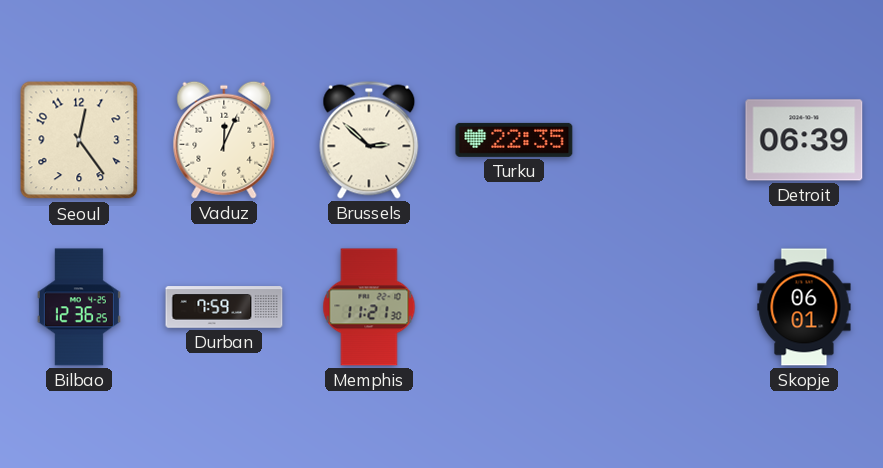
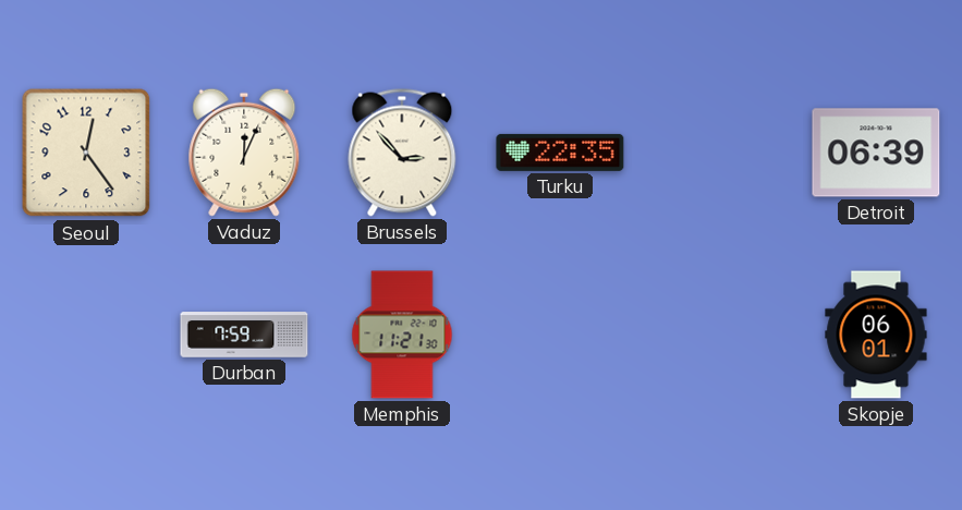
Brussels: 2:52 -> 2:53 (402, 153)
Bilbao: 12:36 -> none (79, 307)
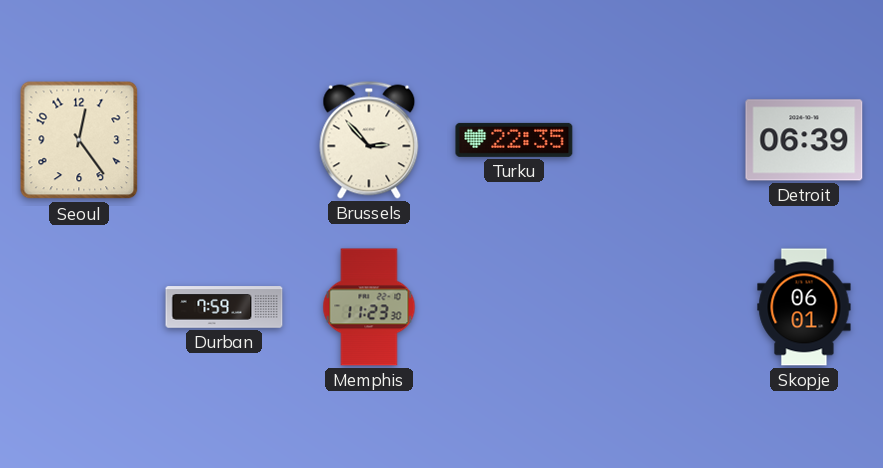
Vaduz: 12:04 -> none (244, 153)
Memphis: 11:21 -> 11:23 (369, 307)
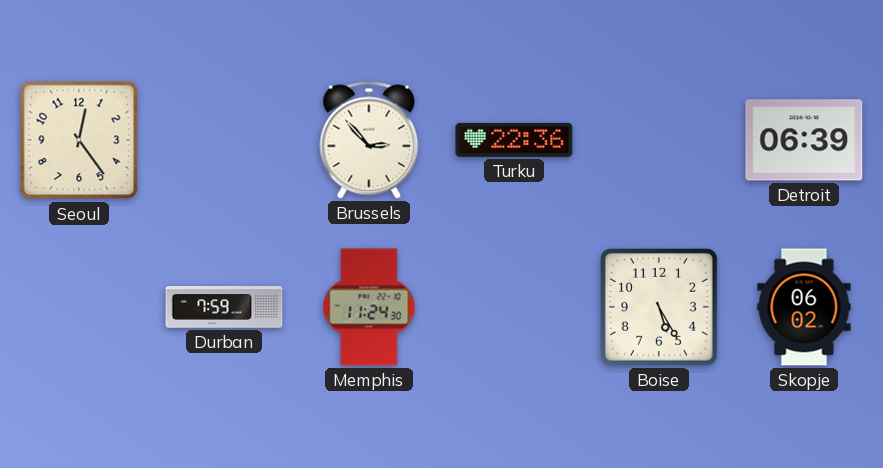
Turku: 22:35 -> 22:36 (514, 140)
Memphis: 11:23 -> 11:24 (369, 307)
Boise: none -> 5:25 (659, 307)
Skopje: 06:01 -> 06:02 (804, 307)
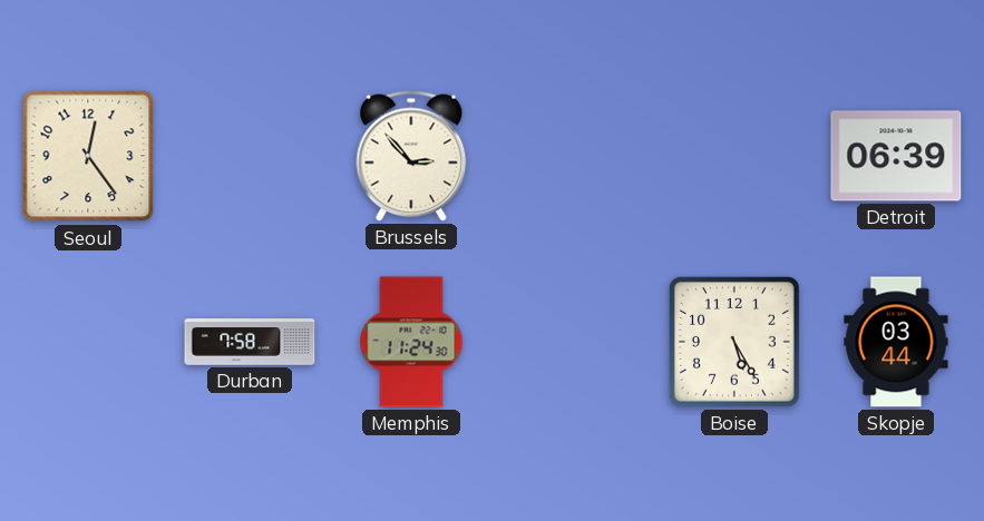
Turku: 22:36 -> none (514, 140)
Durban: 7:59 -> 7:58 (250, 342)
Skopje: 06:02 -> 03:44 (896, 342)
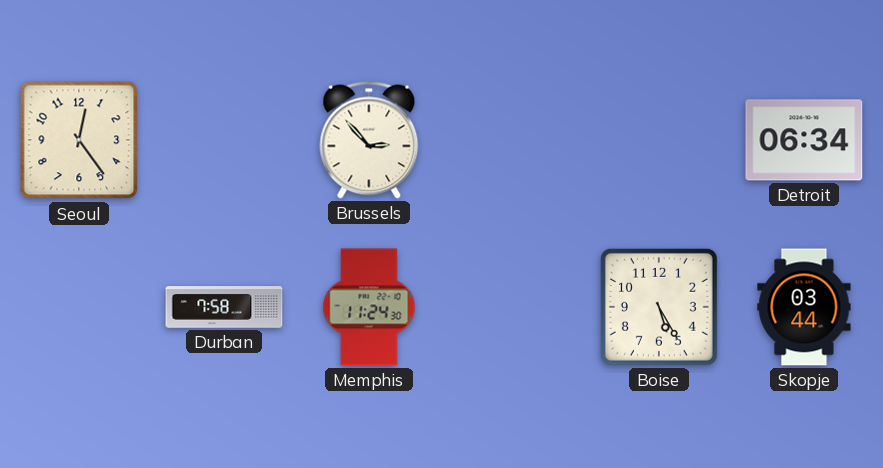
Detroit: 06:39 -> 06:34 (804, 140)
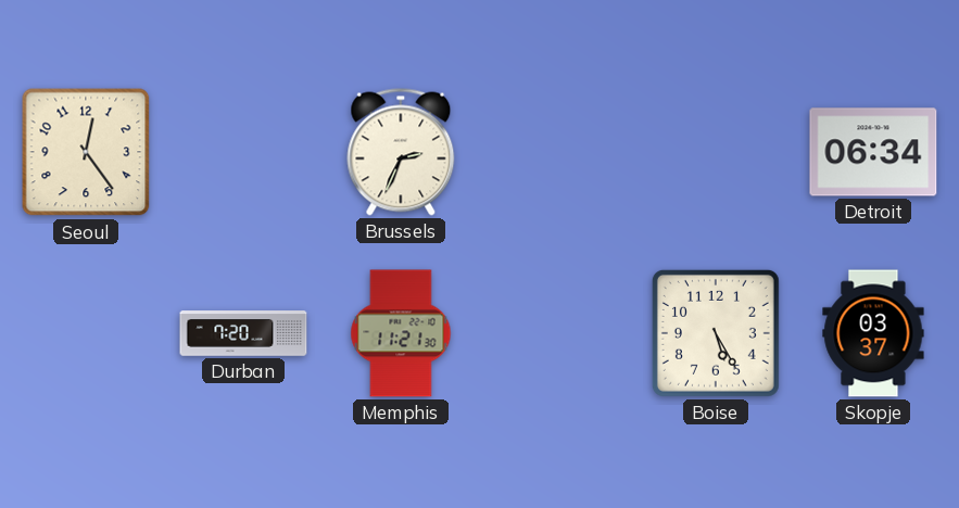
Brussels: 2:53 -> 2:34 (401, 152)
Durban: 7:58 -> 7:20 (243, 333)
Memphis: 11:24 -> 11:21 (401, 333)
Skopje: 03:44 -> 03:37 (873, 333)
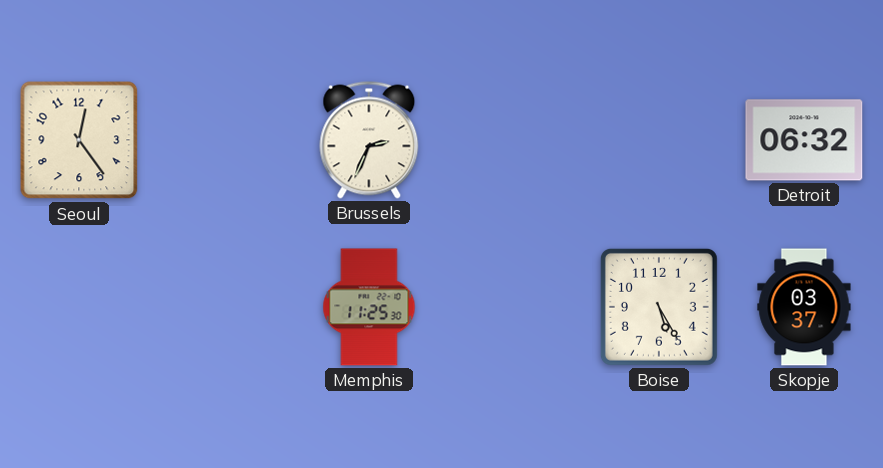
Detroit: 06:34 -> 06:32 (804, 140)
Durban: 7:20 -> none (243, 333)
Memphis: 11:21 -> 11:25 (369, 307)
